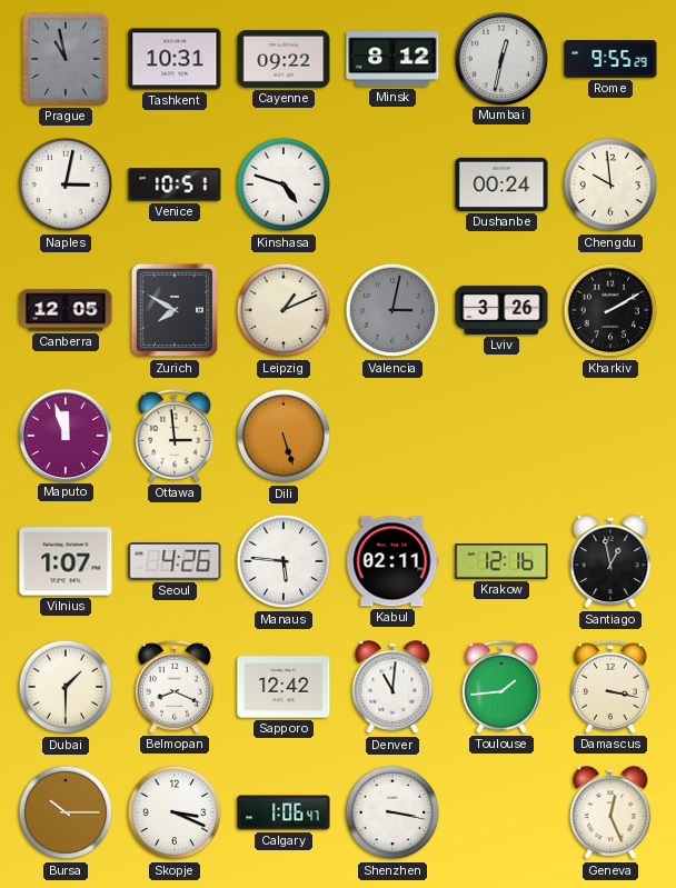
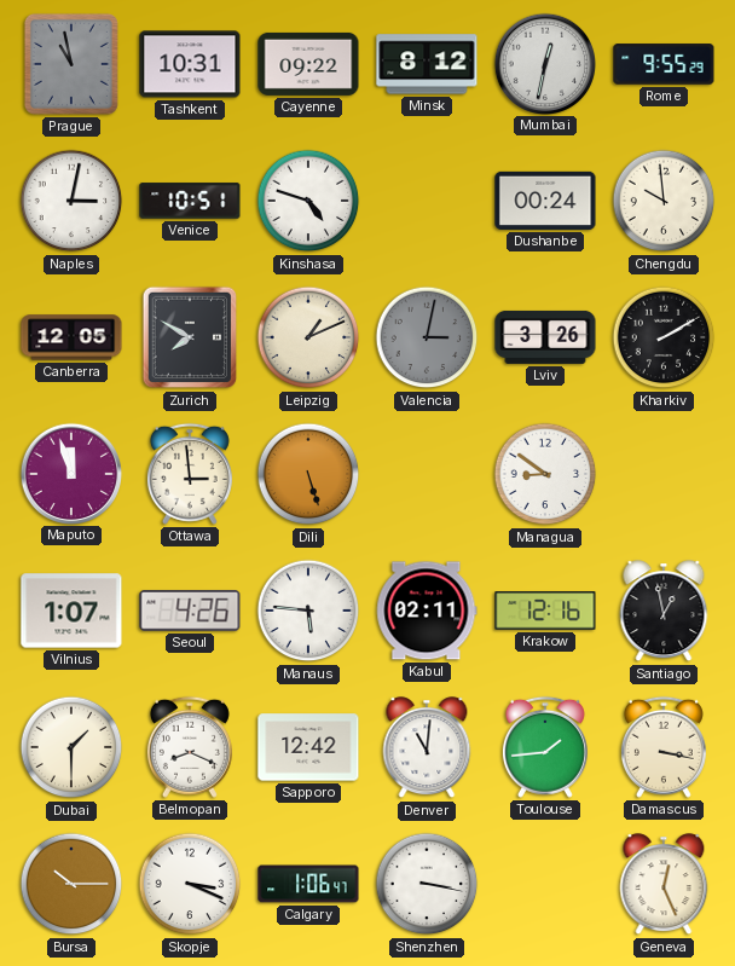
Managua: none -> 8:51 (545, 474)
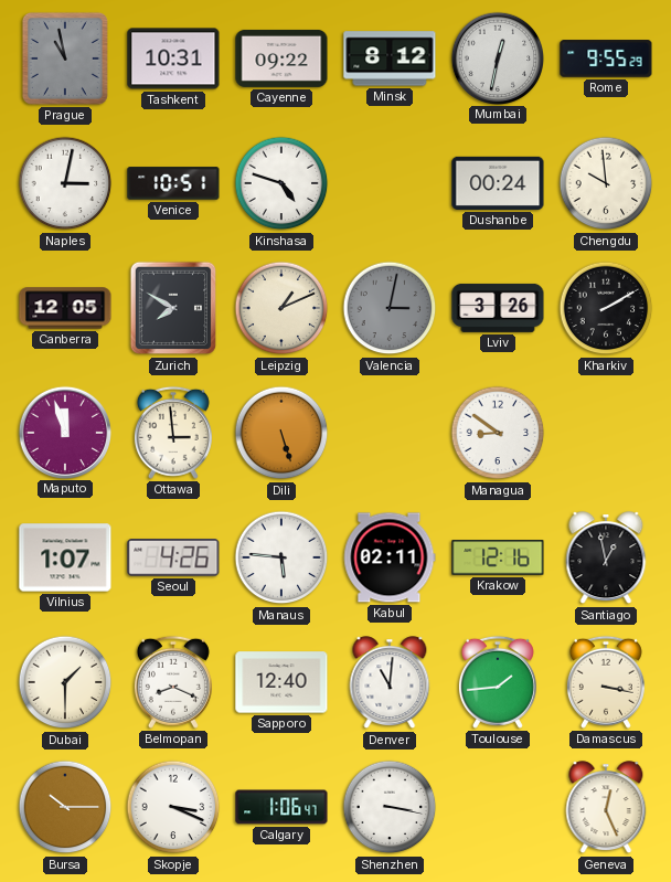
Sapporo: 12:42 -> 12:40 (281, 682)
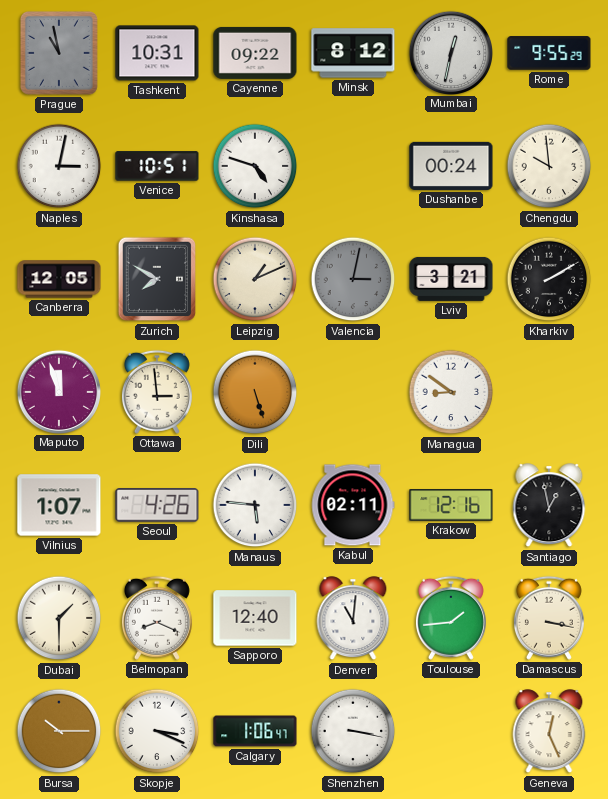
Lviv: 3:26 -> 3:21 (451, 279)
